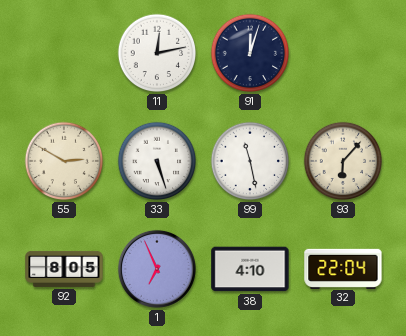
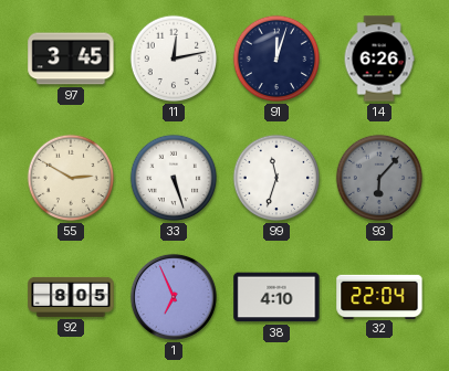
97: none -> 3:45 (71, 59)
14: none -> 6:26 (379, 59)
99: 11:28 -> 11:33 (276, 178)
93 dial: cream -> grey (379, 178)
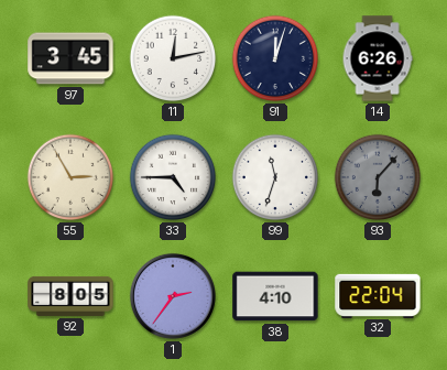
55: 2:50 -> 2:55 (70, 177)
33: 5:27 -> 4:45 (173, 177)
1: 6:56 -> 2:36 (173, 296)
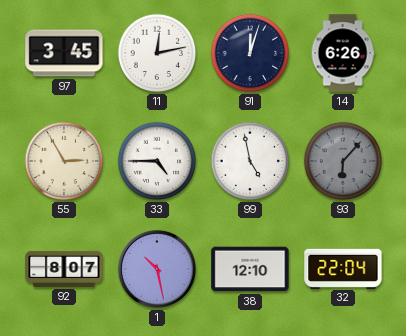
99: 11:33 -> 4:58 (250, 161)
92: 8:05 -> 8:07 (64, 269)
1: 2:36 -> 10:28 (157, 269)
38: 4:10 -> 12:10 (250, 269)
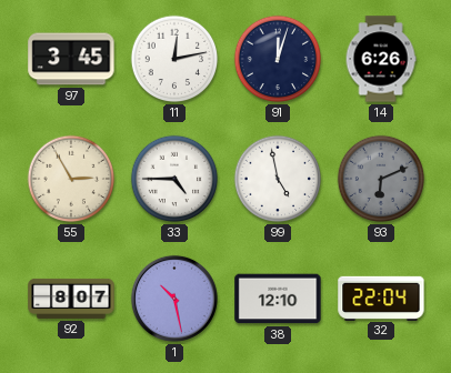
93: 6:07 -> 6:11 (381, 179)
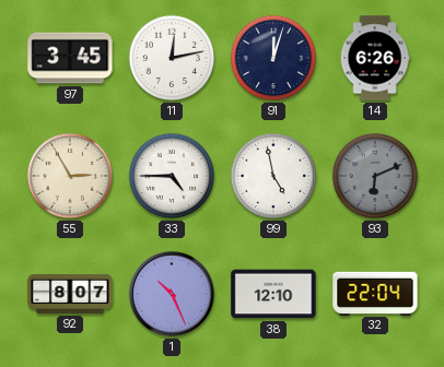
1: 10:28 -> 10:26 (172, 294)
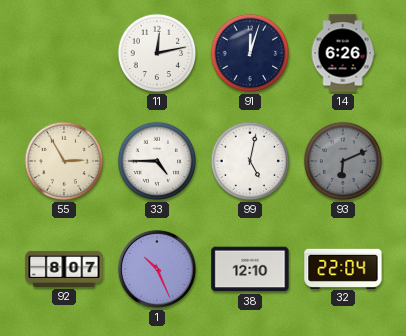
97: 3:45 -> none (70, 58)
99: 4:58 -> 5:02 (250, 161)
